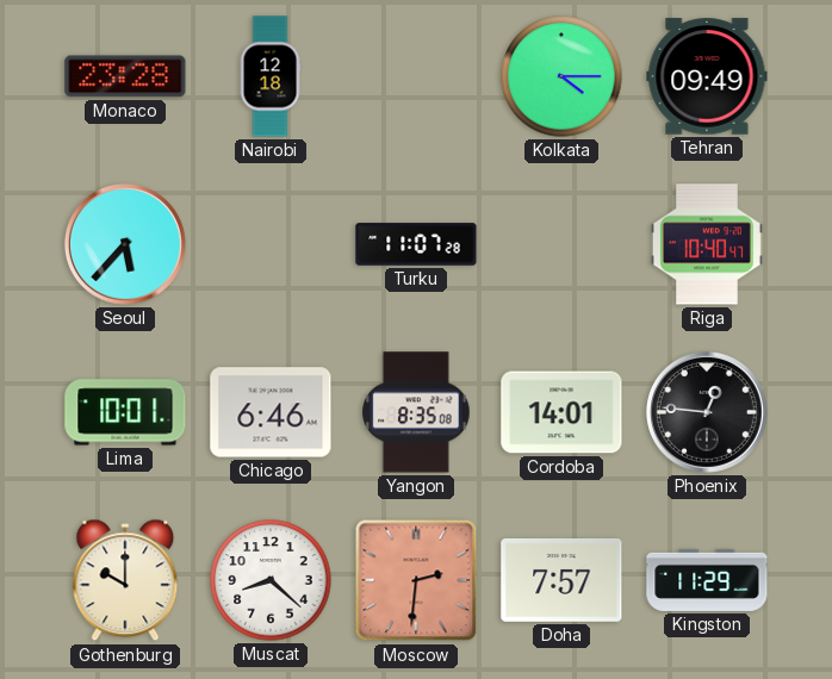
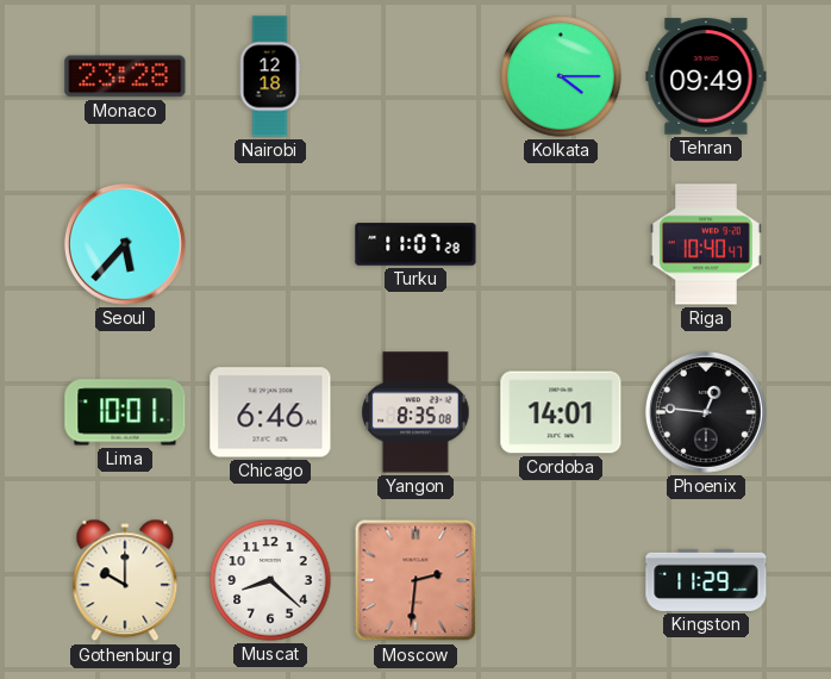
Doha: 7:57 -> none (561, 580)
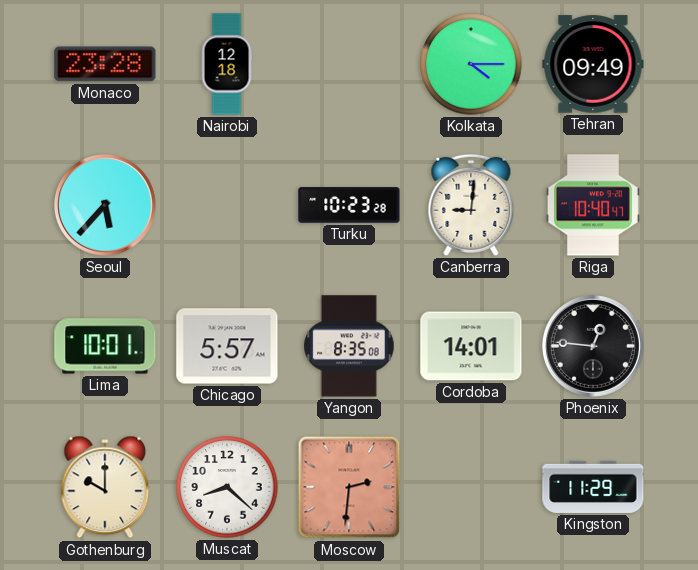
Turku: 11:07 -> 10:23 (349, 205)
Canberra: none -> 9:01 (471, 205)
Chicago: 6:46 -> 5:57 (227, 346)
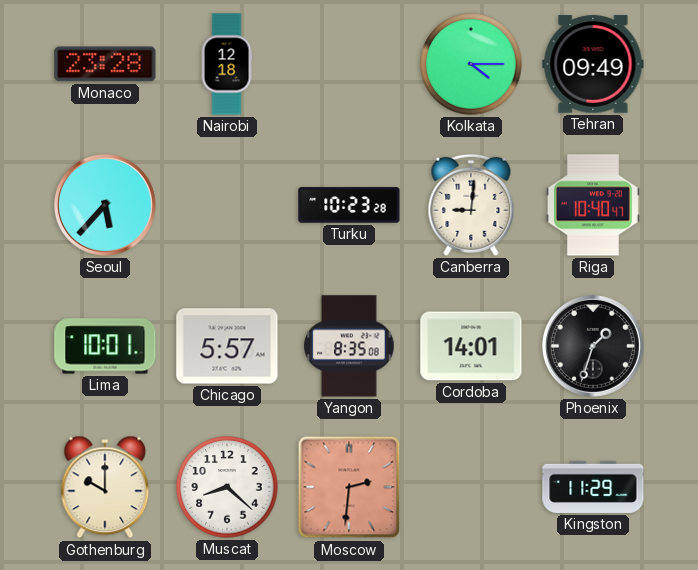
Phoenix: 12:46 -> 1:33 (593, 346)
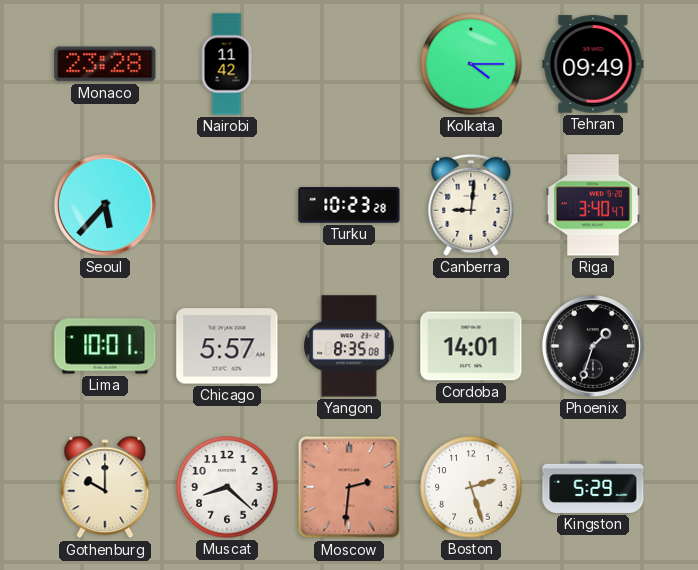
Nairobi: 12:18 -> 11:42 (227, 64)
Riga: 10:40 -> 3:40 (593, 205)
Boston: none -> 2:27 (471, 487)
Kingston: 11:29 -> 5:29 (593, 487)
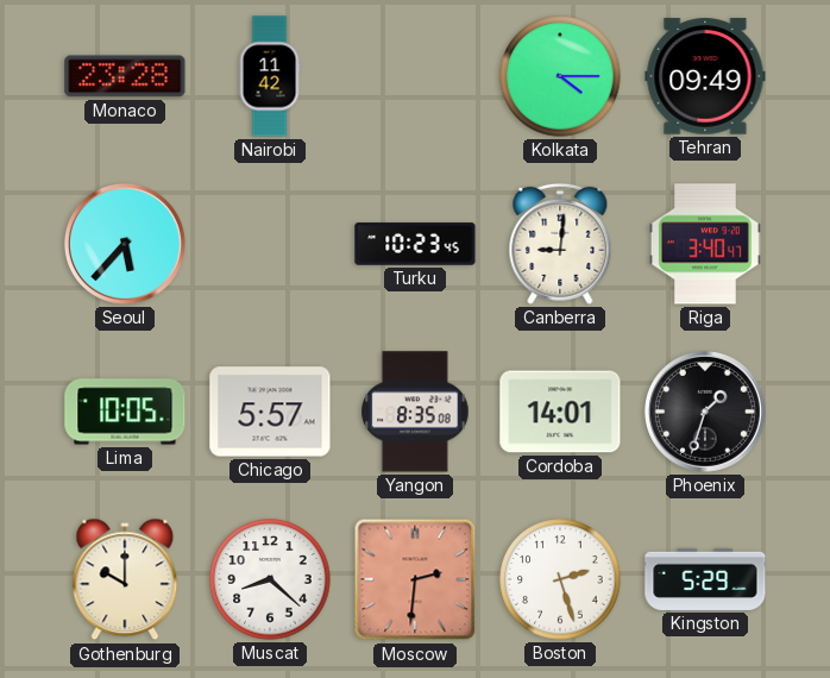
Turku: 10:23:28 -> 10:23:45 (415, 244)
Lima: 10:01 -> 10:05 (125, 412)
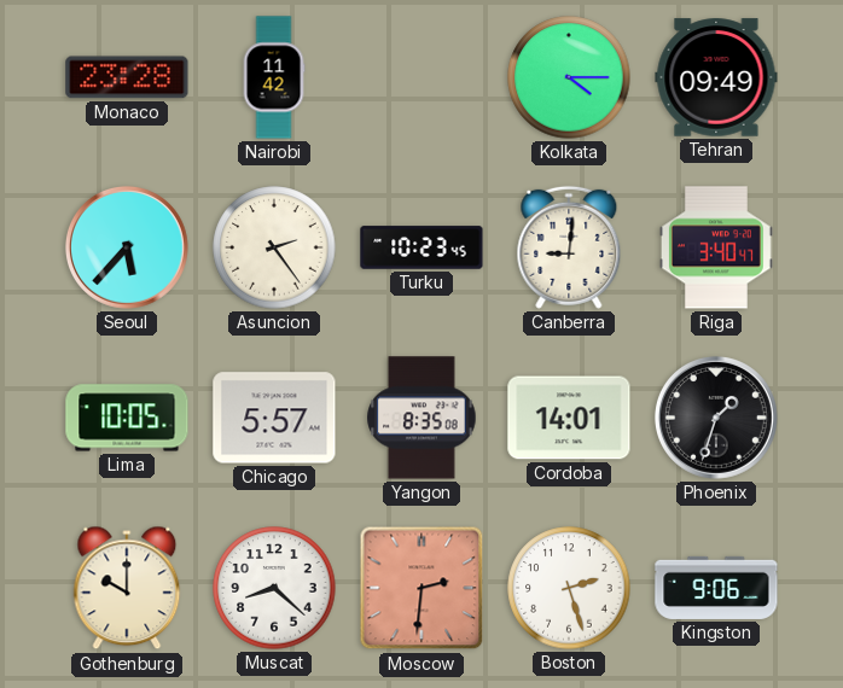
Asuncion: none -> 2:24 (274, 247)
Kingston: 5:29 -> 9:06 (716, 588)
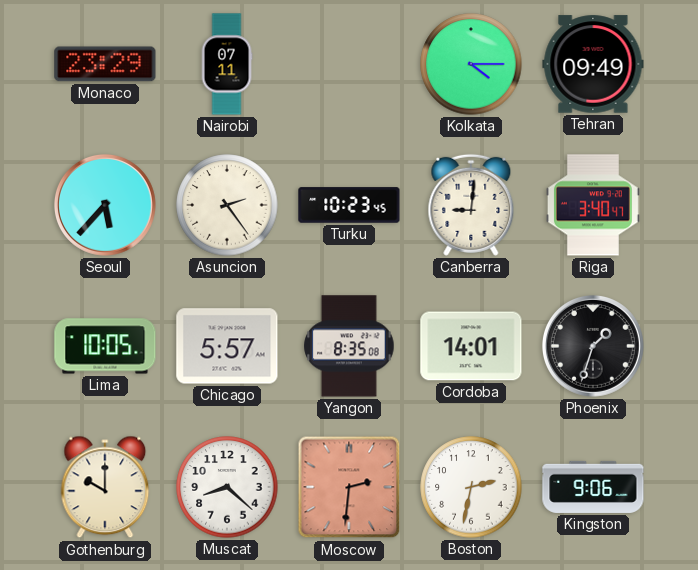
Monaco: 23:28 -> 23:29 (105, 64)
Nairobi: 11:42 -> 07:11 (227, 64)
Boston: 2:27 -> 2:32 (471, 487)
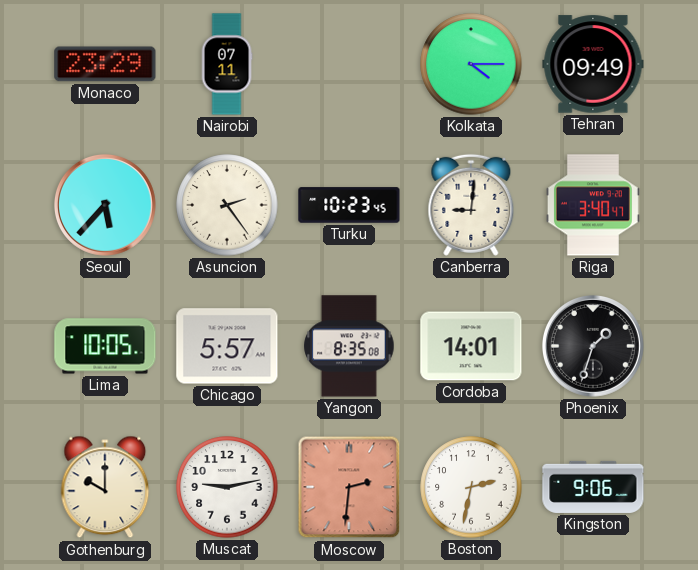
Muscat: 8:22 -> 9:13 (227, 487)
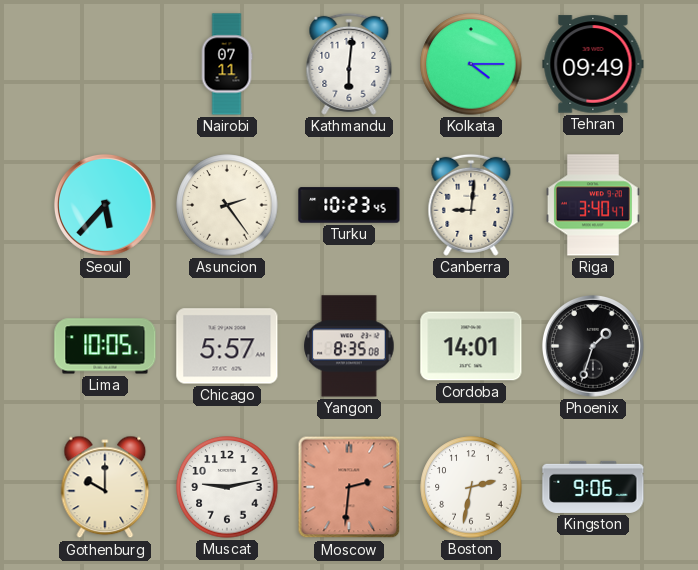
Monaco: 23:29 -> none (105, 64)
Kathmandu: none -> 6:01 (349, 64)
